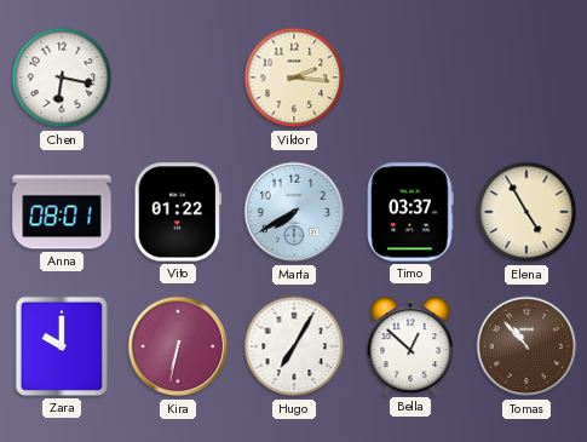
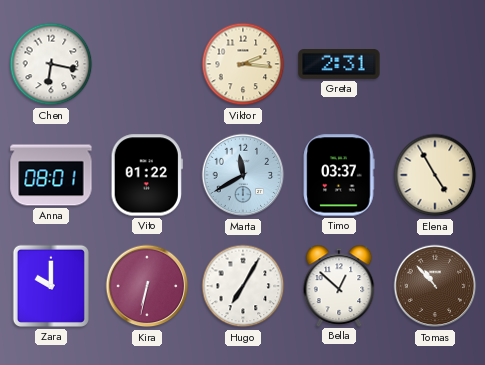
Greta: none -> 2:31 (339, 65)
Marta: 7:40 -> 11:40 (243, 175)
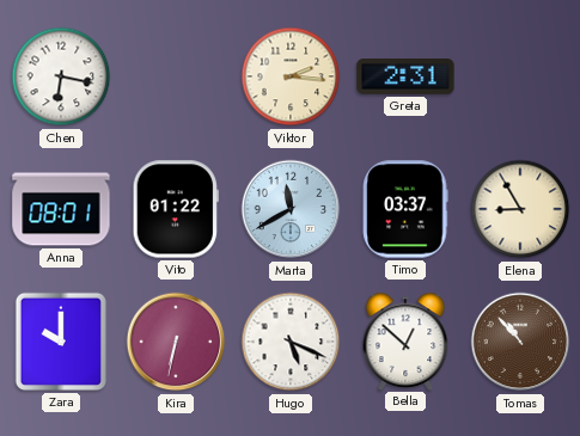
Elena: 4:55 -> 8:55 (520, 209)
Hugo: 7:05 -> 5:19 (291, 342)
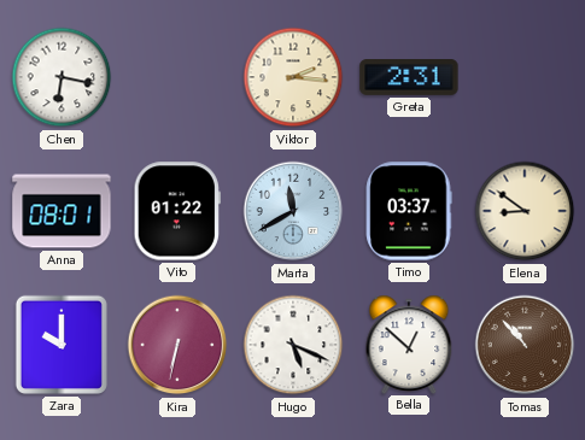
Elena: 8:55 -> 8:51 (525, 211)
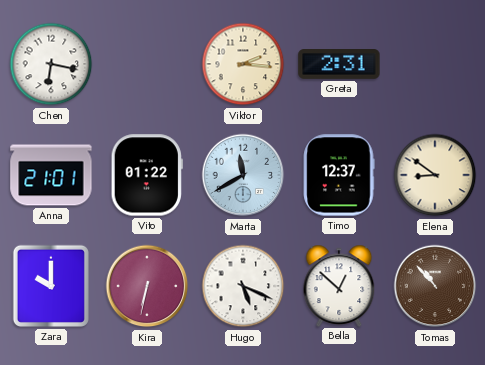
Anna: 08:01 -> 21:01 (51, 175)
Timo: 03:37 -> 12:37 (339, 175)
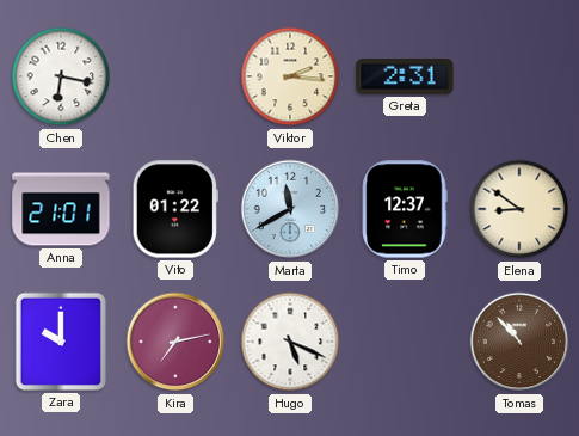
Kira: 6:32 -> 7:13 (175, 342)
Bella: 12:52 -> none (339, 285)
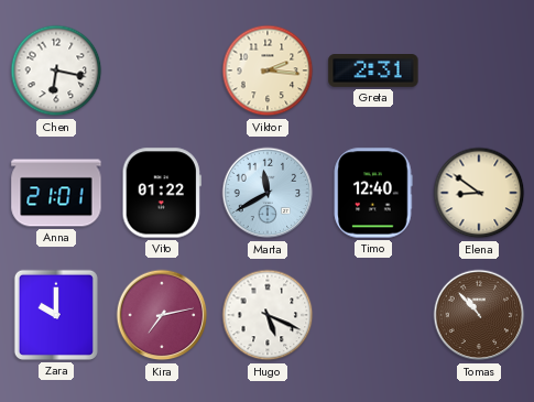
Timo: 12:37 -> 12:40 (373, 193)
